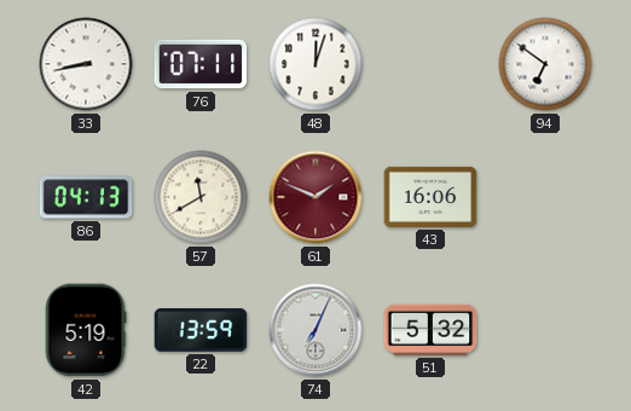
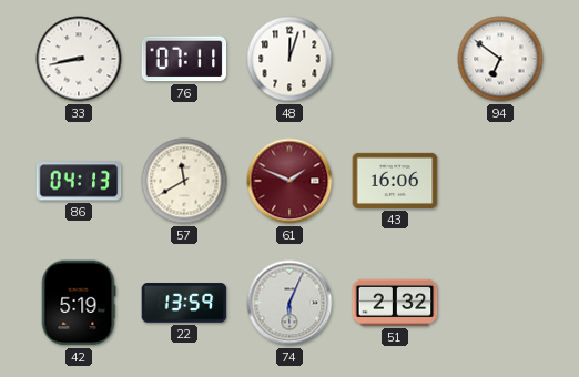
74: 7:04 -> 6:04 (289, 303)
51: 5:32 -> 2:32 (395, 303)
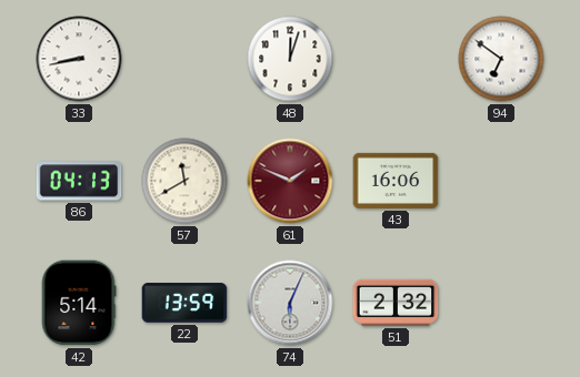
76: 07:11 -> none (184, 59)
42: 5:19 -> 5:14 (79, 303)
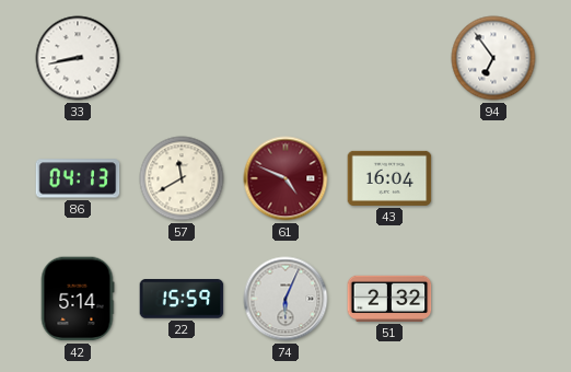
48: 12:03 -> none (290, 59)
94: 6:51 -> 6:54 (493, 58)
61: 1:49 -> 4:49 (285, 178)
43: 16:06 -> 16:04 (389, 178)
22: 13:59 -> 15:59 (182, 299)
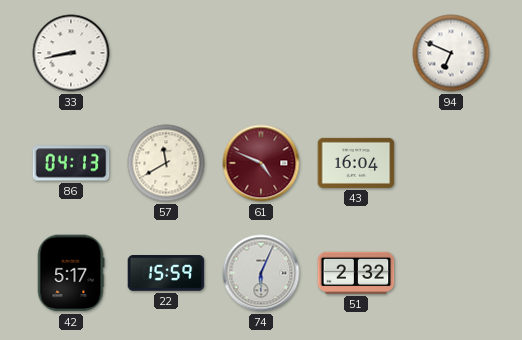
94: 6:54 -> 6:49 (451, 53)
42: 5:14 -> 5:17 (71, 273)
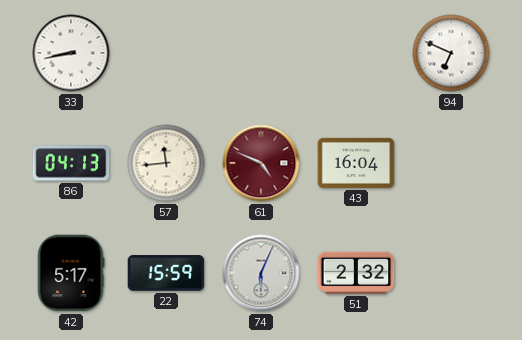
57: 11:40 -> 11:44 (166, 163)
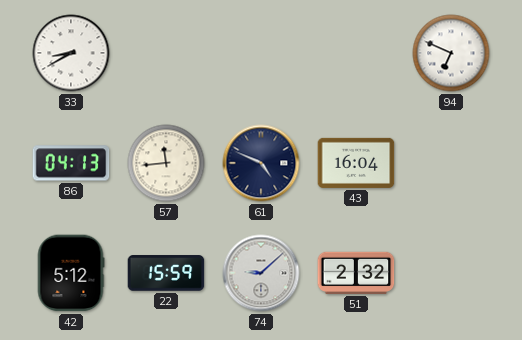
33: 8:43 -> 8:40 (71, 53)
61 dial: burgundy -> navy (261, 163)
42: 5:17 -> 5:12 (71, 273)
74: 6:04 -> 9:08 (261, 273)
